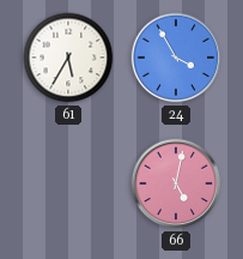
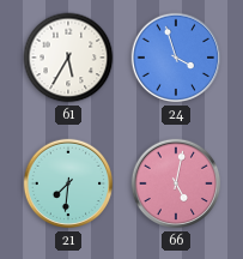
24: 3:55 -> 3:57 (176, 58)
21: none -> 7:31 (68, 183)
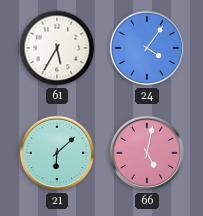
24: 3:57 -> 4:06 (147, 48)
21: 7:31 -> 6:08 (57, 153)
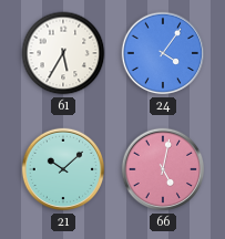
21: 6:08 -> 10:08 (63, 169)
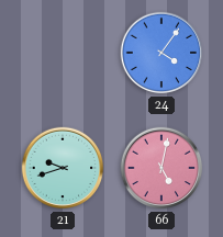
61: 5:35 -> none (63, 53)
21: 10:08 -> 9:42 (63, 168)
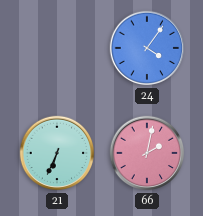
21: 9:42 -> 6:34 (57, 153)
66: 5:02 -> 2:02 (147, 153)
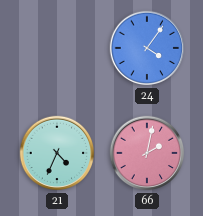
21: 6:34 -> 4:34 (57, 153)
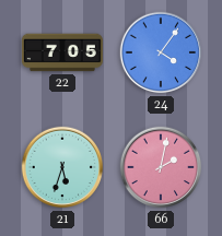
22: none -> 7:05 (62, 52)
21: 4:34 -> 5:33 (62, 167)
